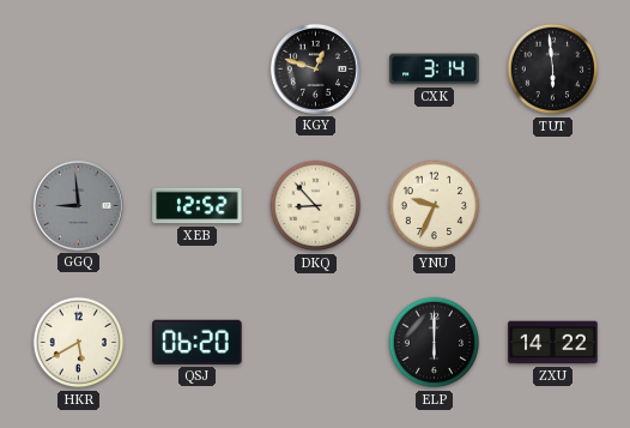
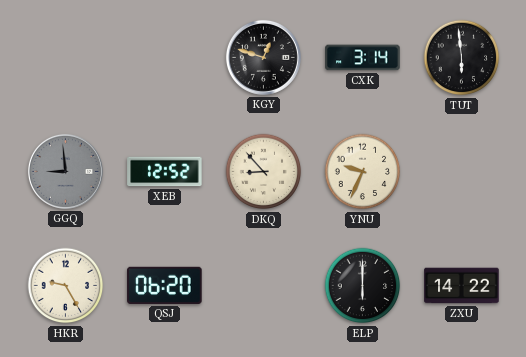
HKR: 5:40 -> 9:25 (66, 286)
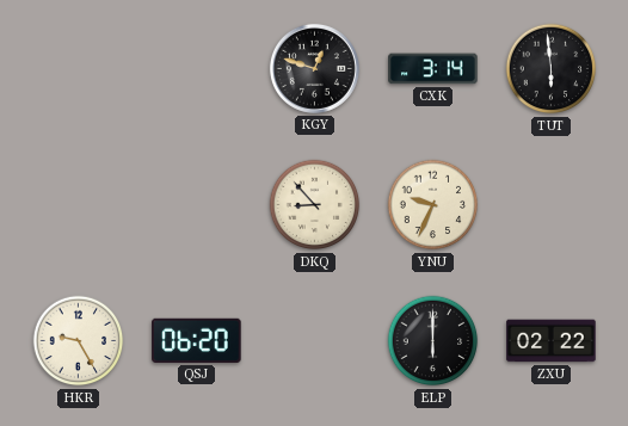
GGQ: 8:59 -> none (65, 171)
XEB: 12:52 -> none (165, 172)
ZXU: 14:22 -> 02:22 (552, 341)
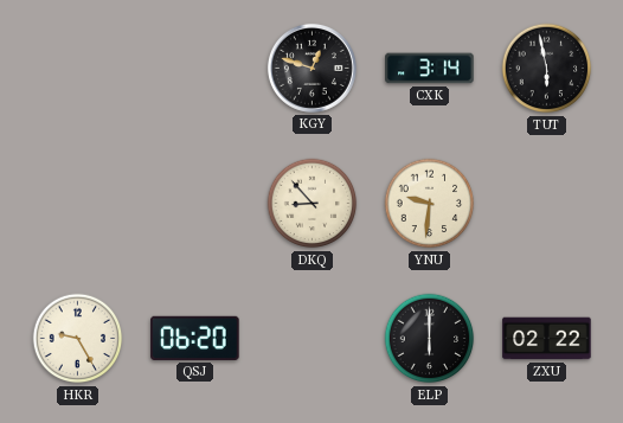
TUT: 5:59 -> 5:58 (547, 69)
YNU: 9:34 -> 9:31 (430, 204)
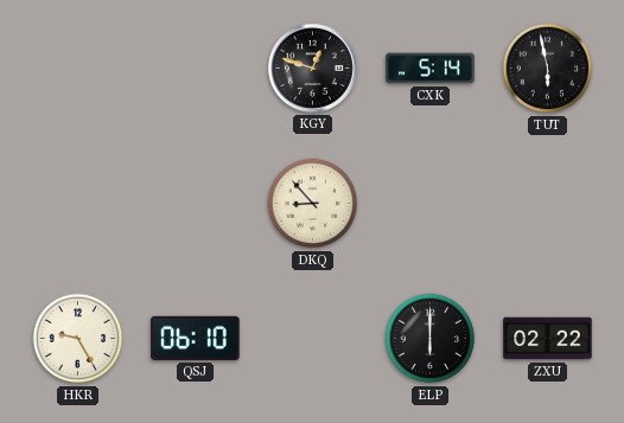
CXK: 3:14 -> 5:14 (431, 69)
YNU: 9:31 -> none (430, 204)
QSJ: 06:20 -> 06:10 (196, 338)
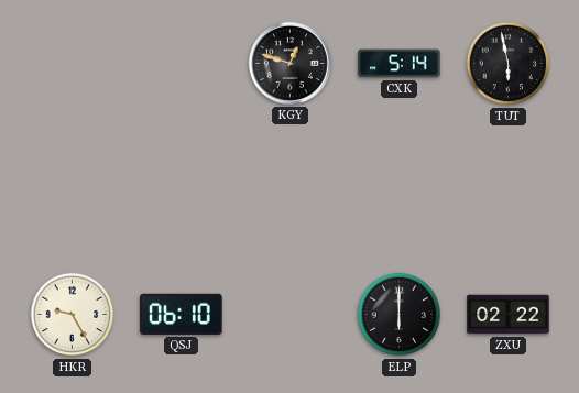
DKQ: 8:53 -> none (313, 204)
